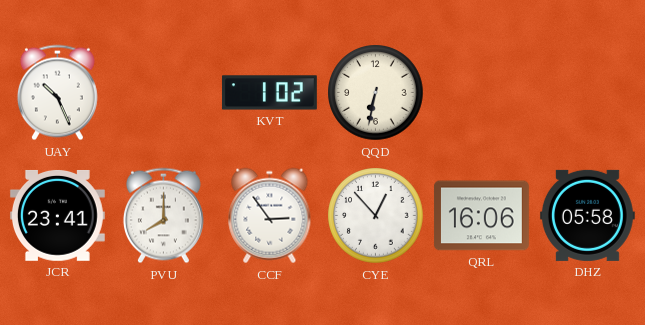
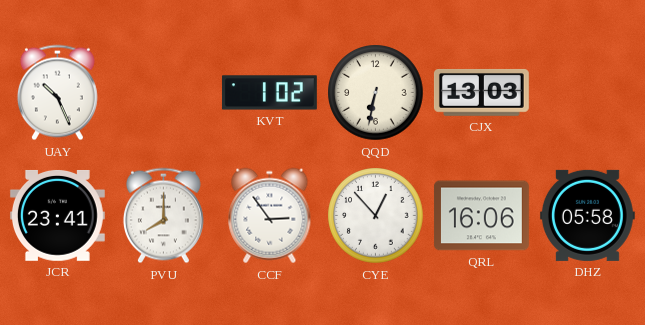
CJX: none -> 13:03 (481, 92)
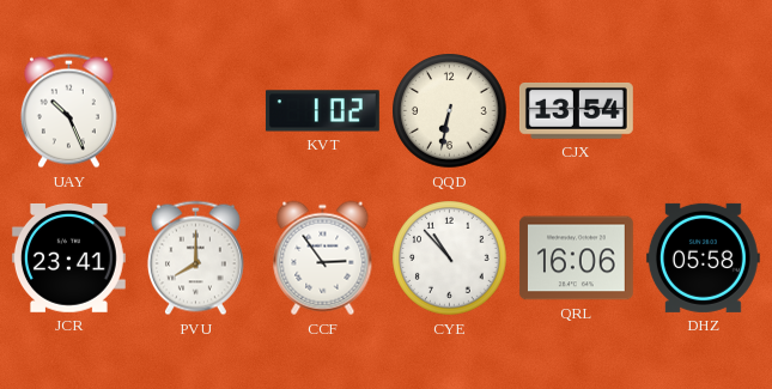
CJX: 13:03 -> 13:54 (576, 110)
CYE: 12:53 -> 10:53 (450, 259)
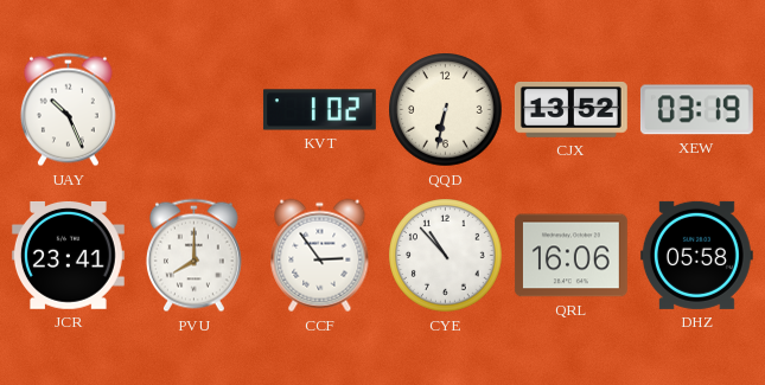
CJX: 13:54 -> 13:52 (570, 109)
XEW: none -> 03:19 (696, 110)
